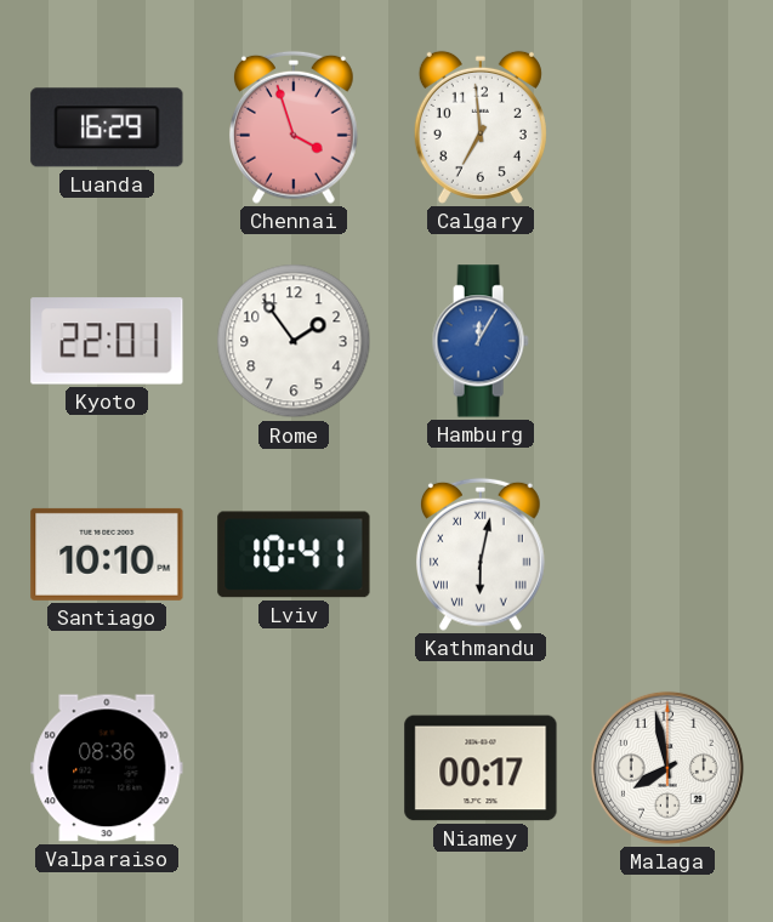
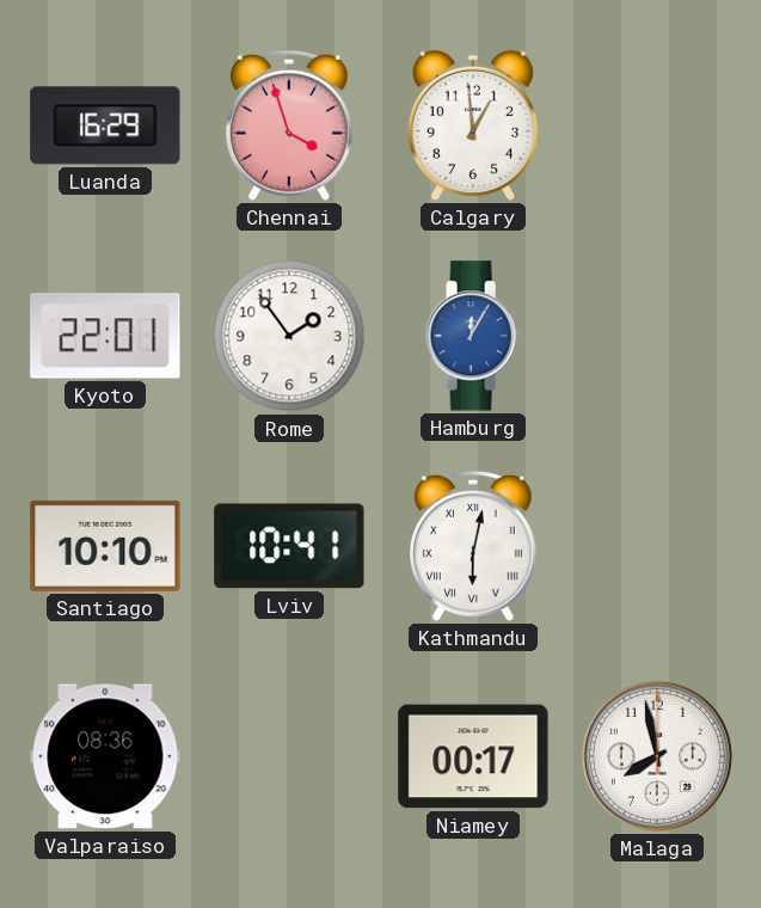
Calgary: 6:59 -> 12:59 (473, 125)
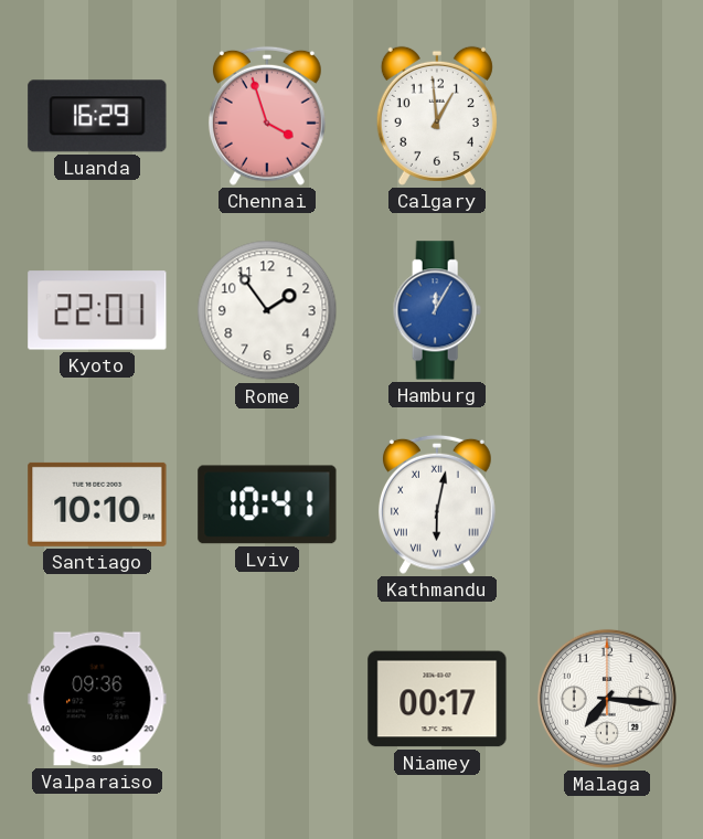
Valparaiso: 08:36 -> 09:36 (97, 699)
Malaga: 7:58 -> 7:16 (607, 699)
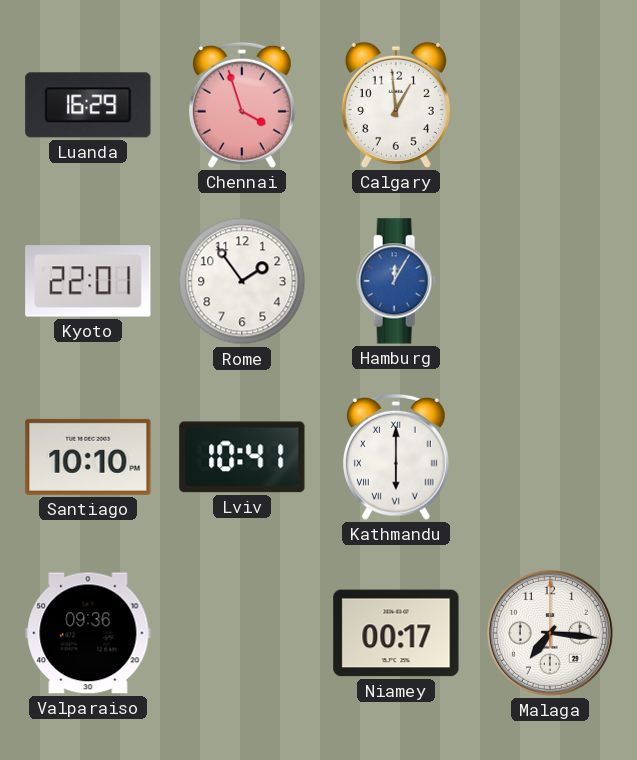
Kathmandu: 6:02 -> 6:00 (396, 457)
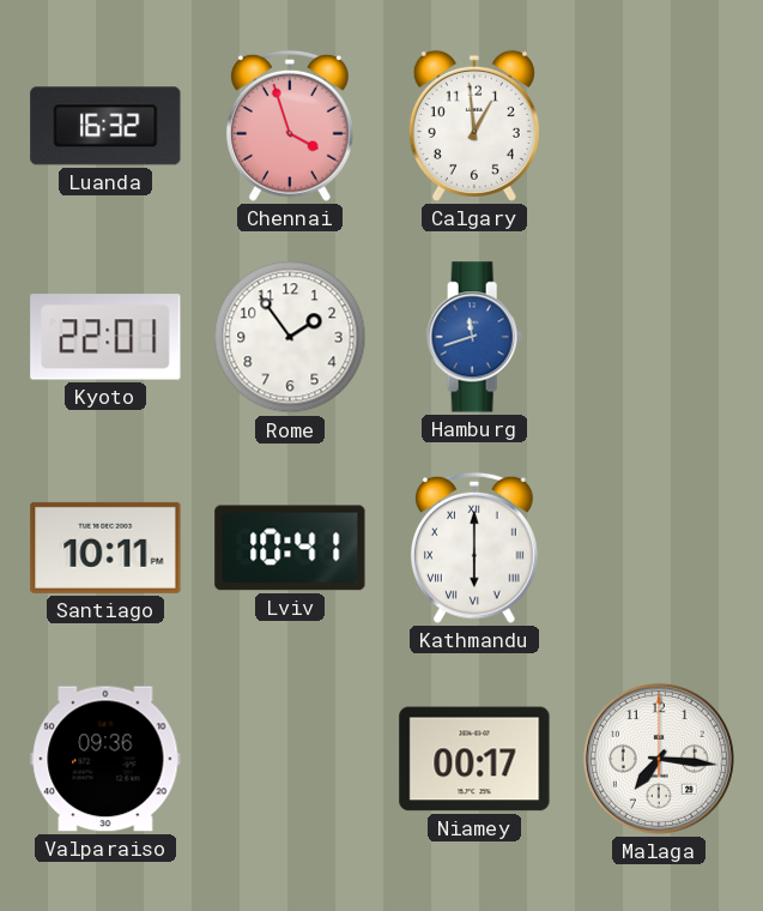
Luanda: 16:29 -> 16:32 (105, 126)
Hamburg: 12:05 -> 11:42 (474, 337)
Santiago: 10:10 -> 10:11 (105, 548)
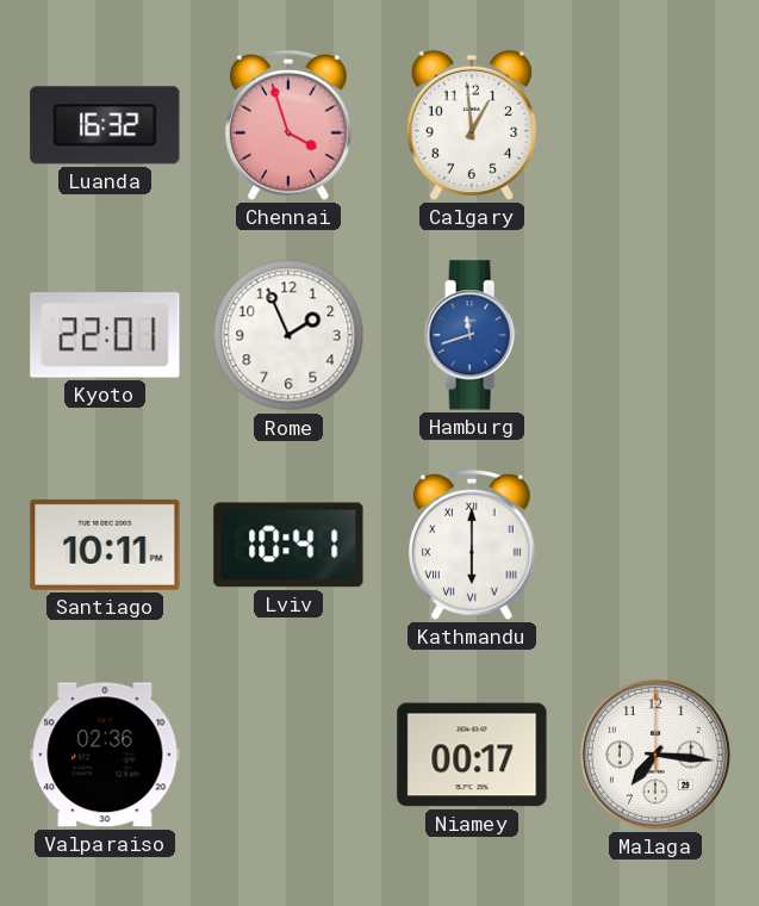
Rome: 1:54 -> 1:56 (288, 335)
Valparaiso: 09:36 -> 02:36 (105, 755)
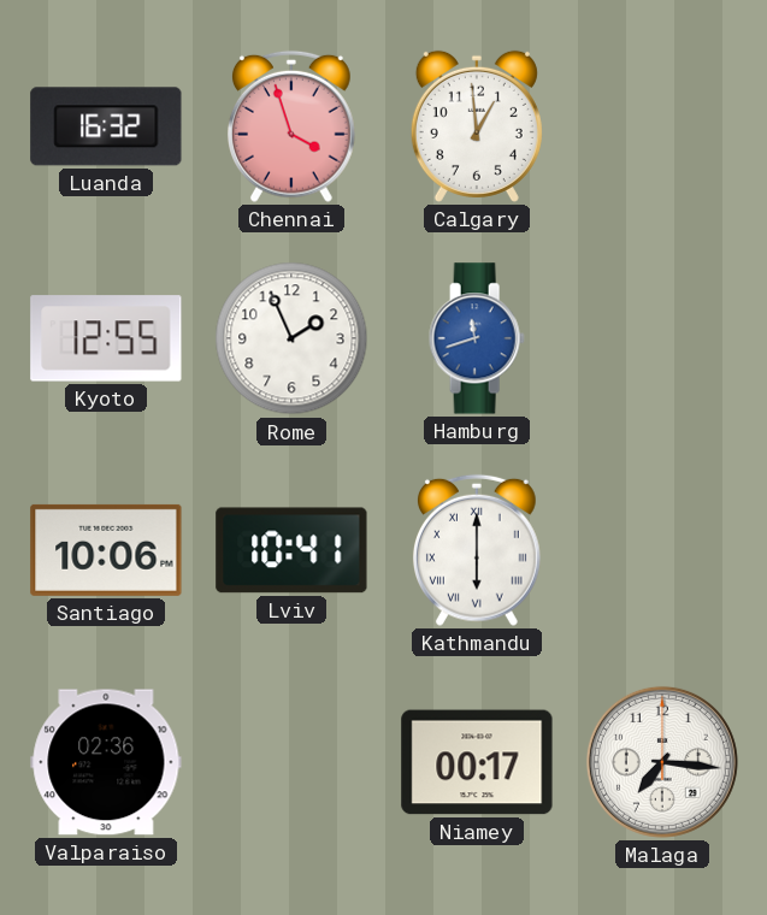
Kyoto: 22:01 -> 12:55 (106, 338)
Santiago: 10:11 -> 10:06 (106, 550)
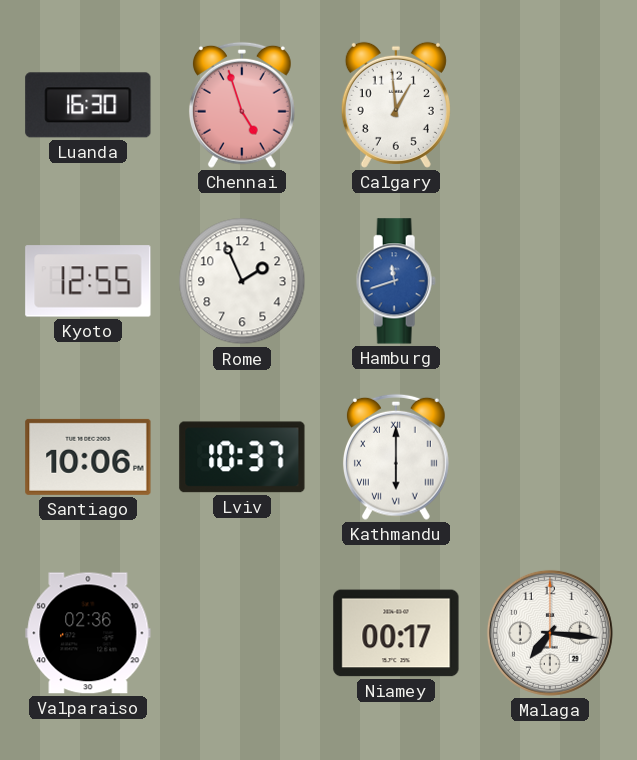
Luanda: 16:32 -> 16:30 (88, 105)
Chennai: 3:57 -> 4:57 (242, 105)
Lviv: 10:41 -> 10:37 (242, 457)
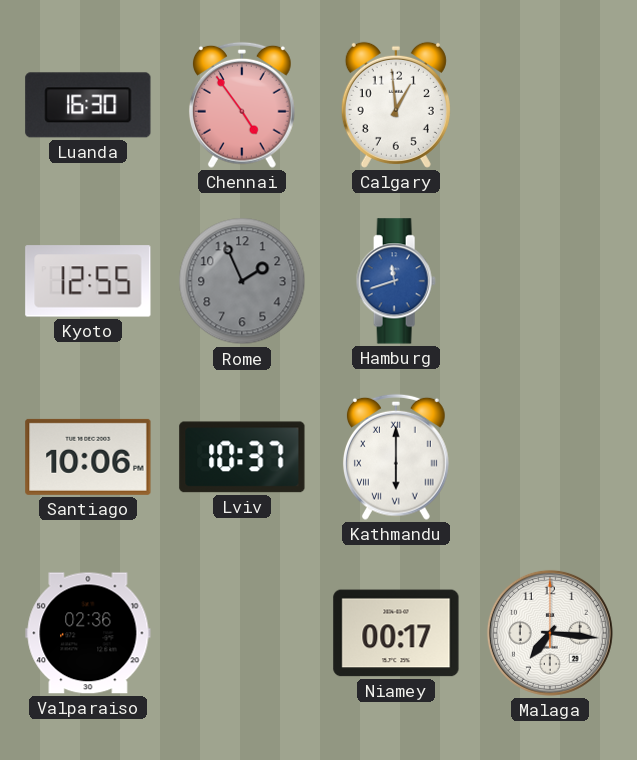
Chennai: 4:57 -> 4:54 (242, 105)
Rome dial: white -> grey (242, 281)
